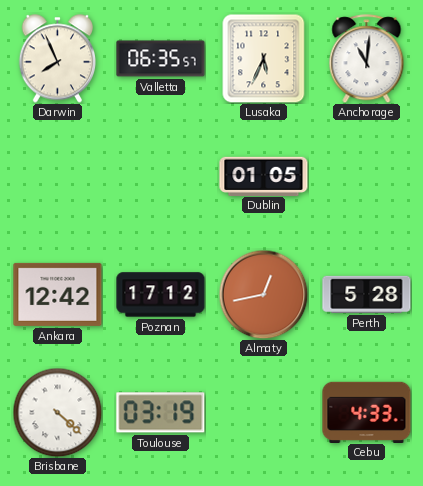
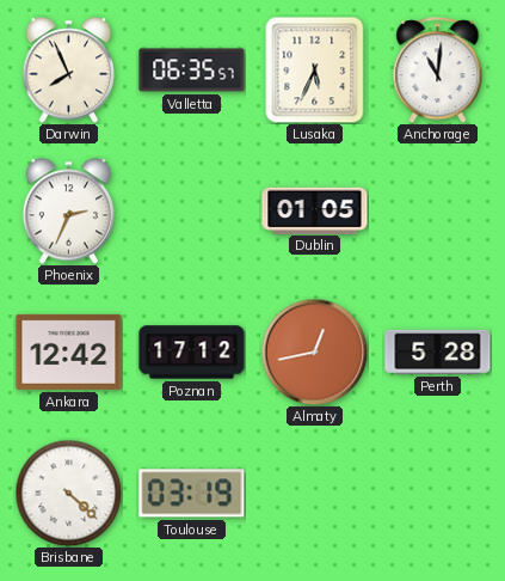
Phoenix: none -> 2:34 (68, 212)
Cebu: 4:33 -> none (367, 412)
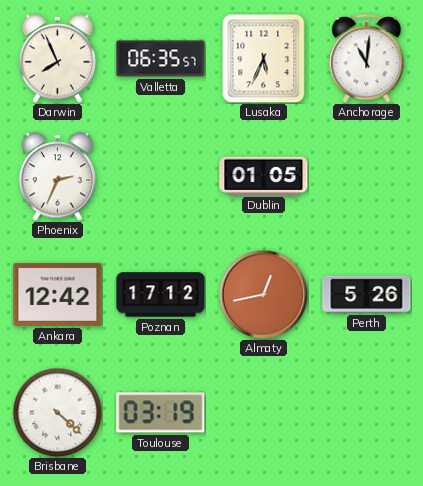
Perth: 5:28 -> 5:26 (367, 294)
